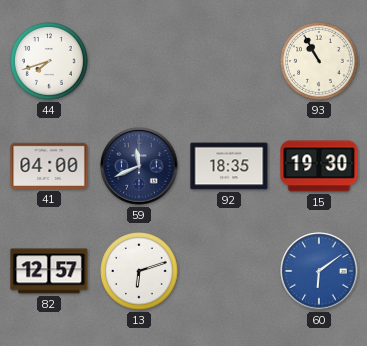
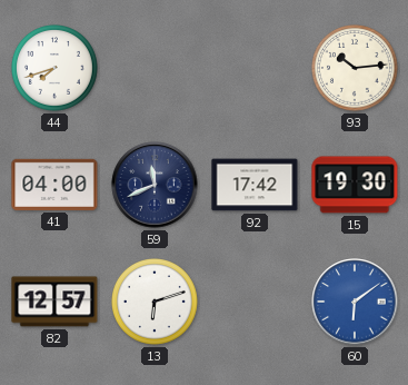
93: 10:55 -> 10:14 (356, 69)
92: 18:35 -> 17:42 (255, 185)
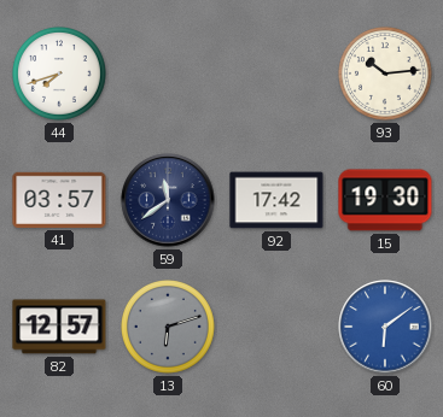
41: 04:00 -> 03:57 (59, 200)
59: 11:41 -> 11:39 (168, 200)
13 dial: white -> grey (169, 328)
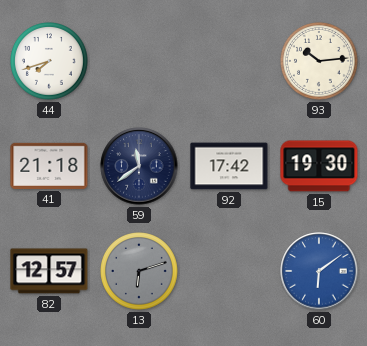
41: 03:57 -> 21:18 (49, 166)
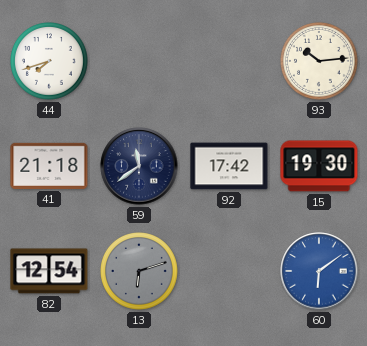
82: 12:57 -> 12:54 (49, 271)
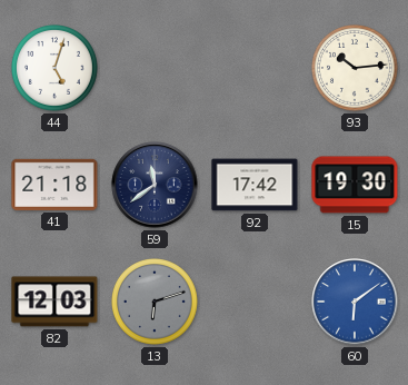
44: 7:42 -> 5:03 (56, 69)
82: 12:54 -> 12:03 (54, 302)
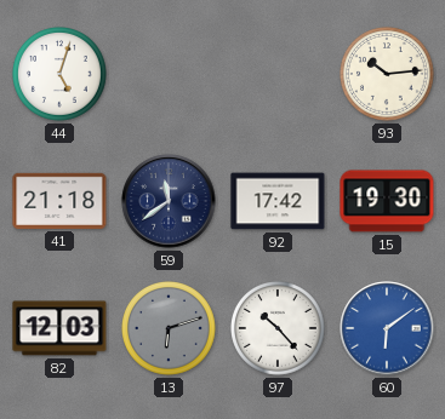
97: none -> 10:23 (279, 329)
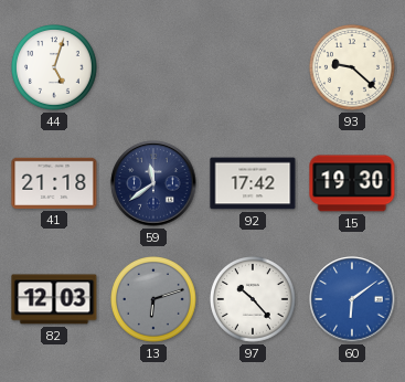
93: 10:14 -> 9:22 (353, 68)
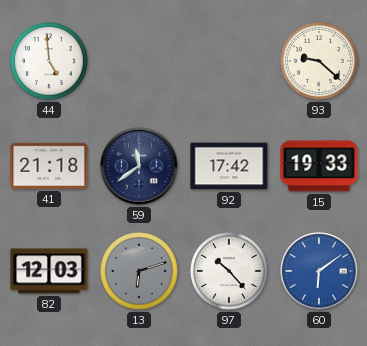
44: 5:03 -> 4:59 (50, 62)
15: 19:30 -> 19:33 (319, 166)
